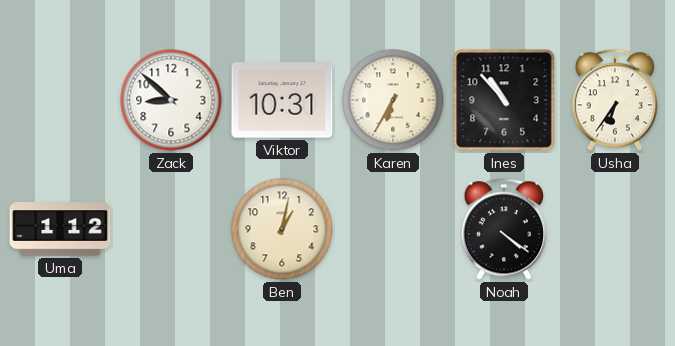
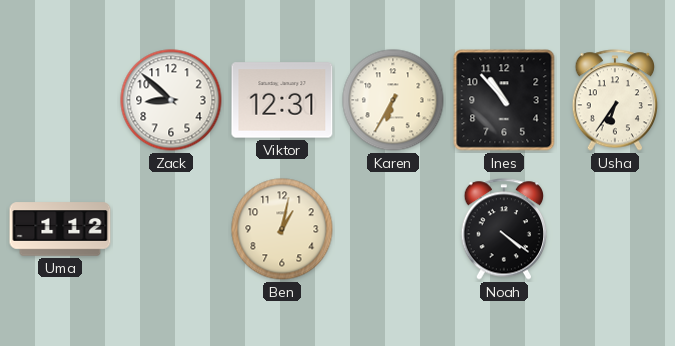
Viktor: 10:31 -> 12:31 (282, 100)
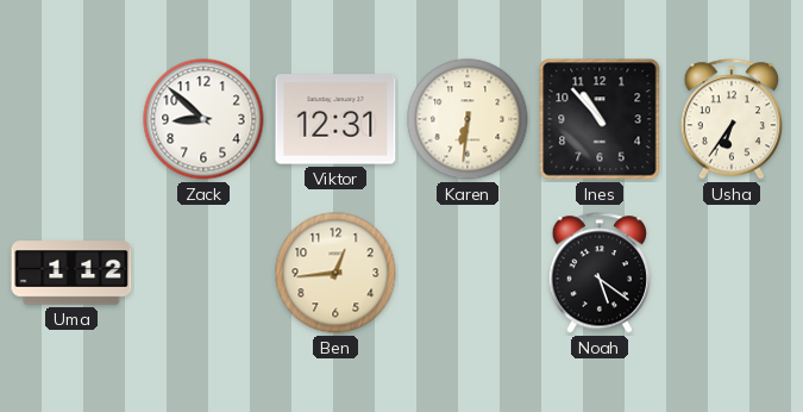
Karen: 6:35 -> 6:31 (468, 119)
Ben: 1:02 -> 12:44 (335, 273)
Noah: 4:21 -> 5:21 (600, 273)
